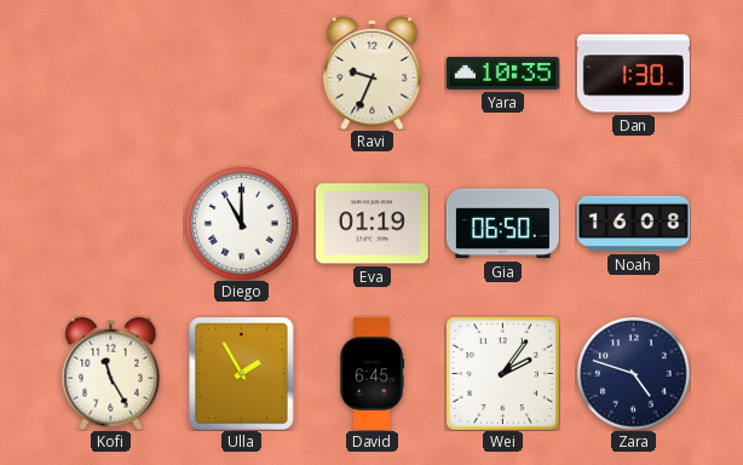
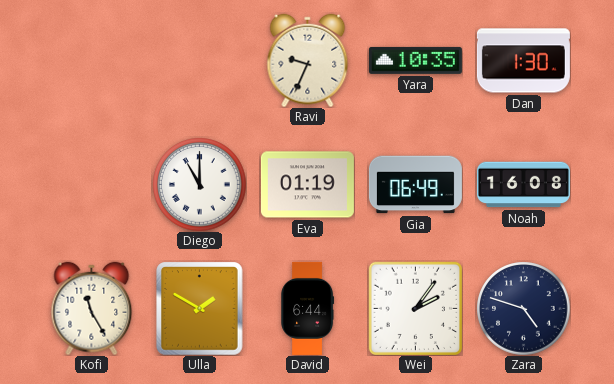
Gia: 06:50 -> 06:49 (415, 185)
Ulla: 1:55 -> 1:50 (200, 308)
David: 6:45 -> 6:44 (308, 308)
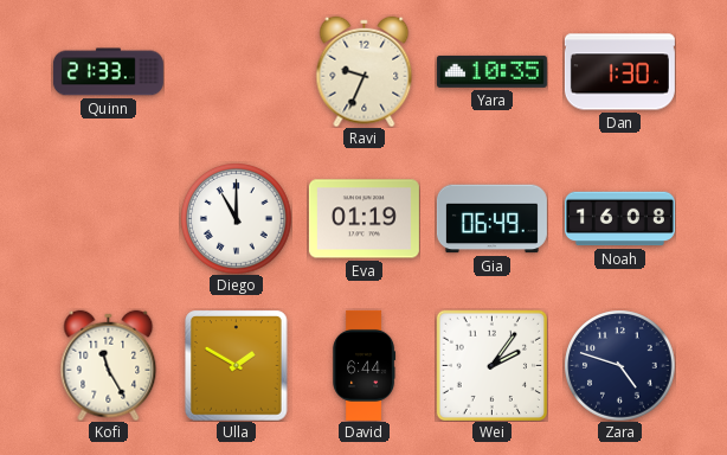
Quinn: none -> 21:33 (108, 72)
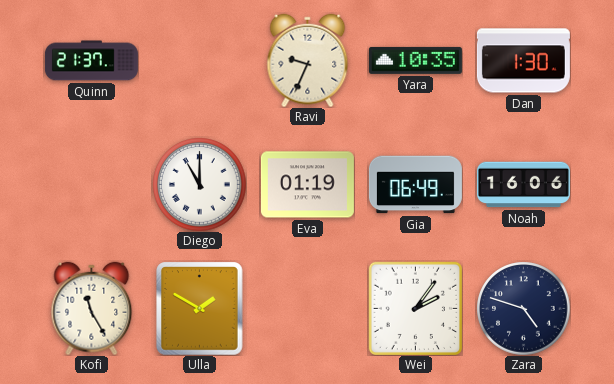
Quinn: 21:33 -> 21:37 (91, 61)
Noah: 16:08 -> 16:06 (523, 185)
David: 6:44 -> none (365, 365)
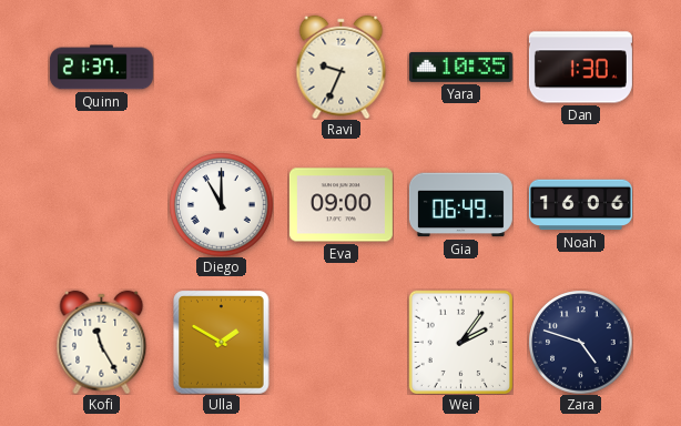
Eva: 01:19 -> 09:00 (340, 205)
